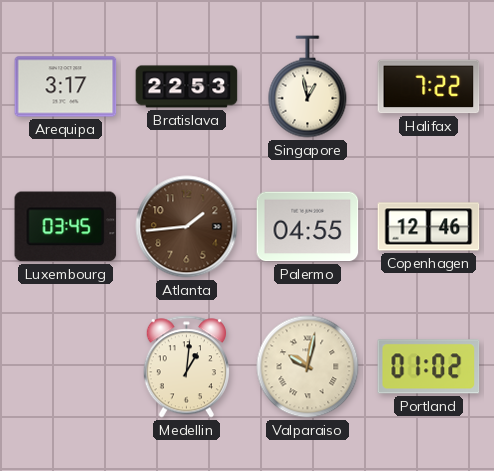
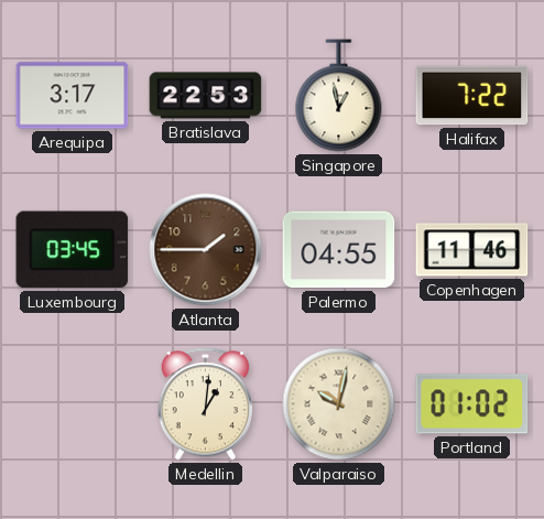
Atlanta: 1:44 -> 1:45 (206, 250)
Copenhagen: 12:46 -> 11:46 (472, 250)
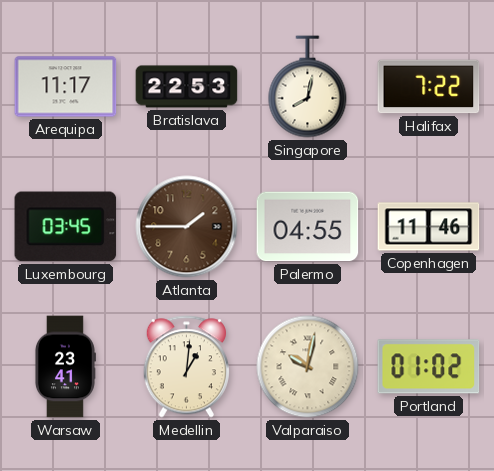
Arequipa: 3:17 -> 11:17 (66, 87)
Singapore: 12:58 -> 8:02 (308, 87)
Warsaw: none -> 23:41 (65, 367)
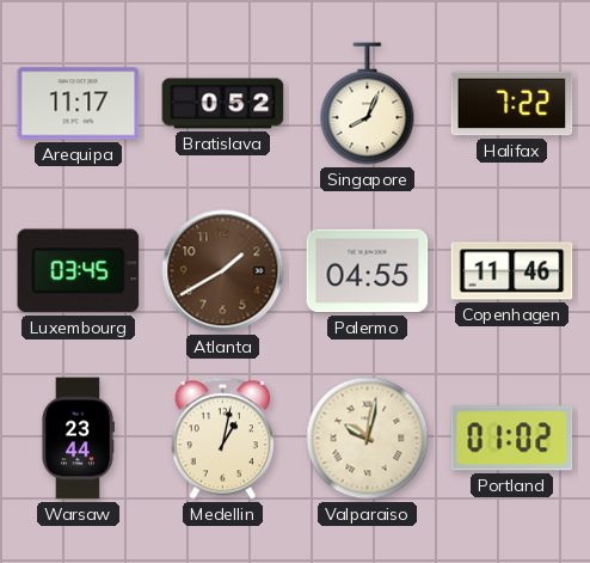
Bratislava: 22:53 -> 0:52 (223, 104)
Singapore: 8:02 -> 8:04 (368, 104)
Atlanta: 1:45 -> 1:40 (223, 271)
Warsaw: 23:41 -> 23:44 (78, 439)
Medellin: 1:01 -> 1:02 (222, 439)
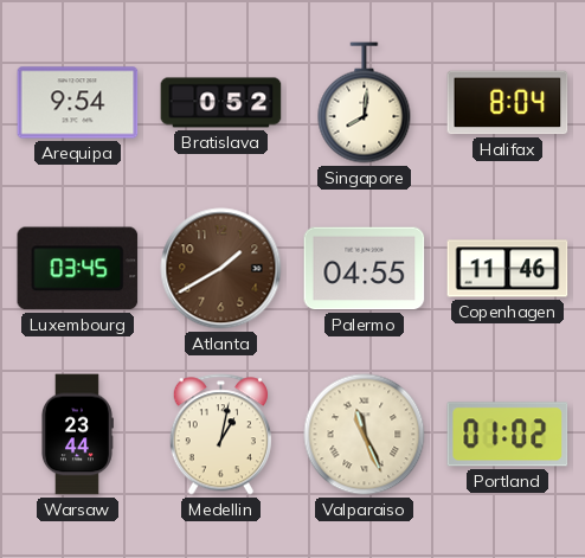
Arequipa: 11:17 -> 9:54 (78, 103)
Singapore: 8:04 -> 8:01 (365, 103)
Halifax: 7:22 -> 8:04 (508, 103)
Valparaiso: 10:02 -> 11:26 (365, 435)
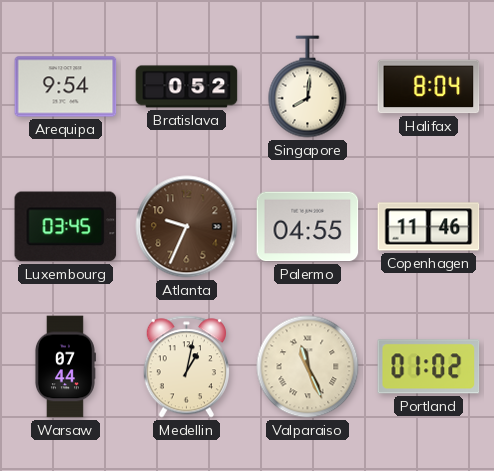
Atlanta: 1:40 -> 9:34 (187, 227)
Warsaw: 23:44 -> 07:44 (65, 367)
